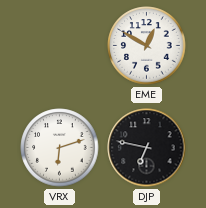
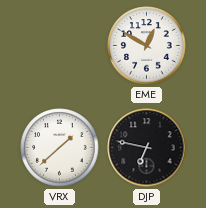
VRX: 6:12 -> 1:38 (60, 148)
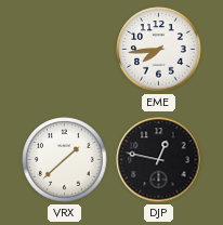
EME: 12:50 -> 7:44 (159, 50)
DJP: 6:47 -> 12:47 (159, 160)
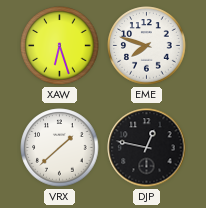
XAW: none -> 6:27 (60, 46)
EME: 7:44 -> 7:48 (147, 46)
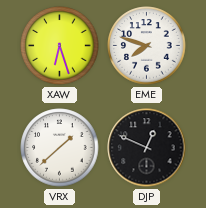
DJP: 12:47 -> 12:49 (147, 148)
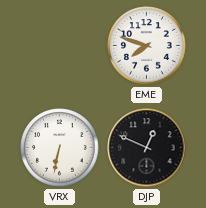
XAW: 6:27 -> none (60, 46)
VRX: 1:38 -> 6:32 (60, 148)
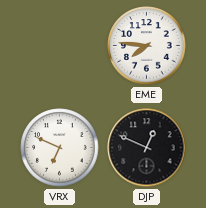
EME: 7:48 -> 7:46 (147, 46)
VRX: 6:32 -> 6:49 (60, 148)
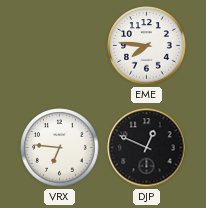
VRX: 6:49 -> 6:46 (60, 148)
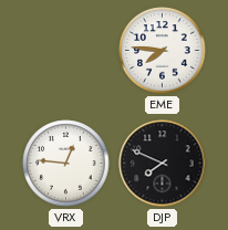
VRX: 6:46 -> 12:46 (66, 164)
DJP: 12:49 -> 7:49 (163, 164)
